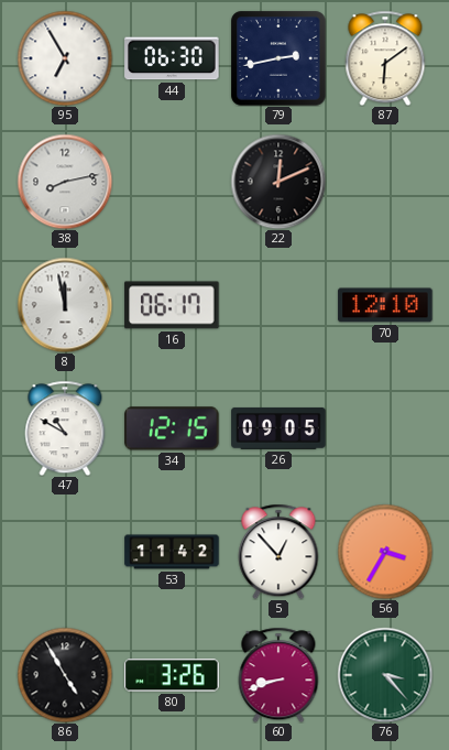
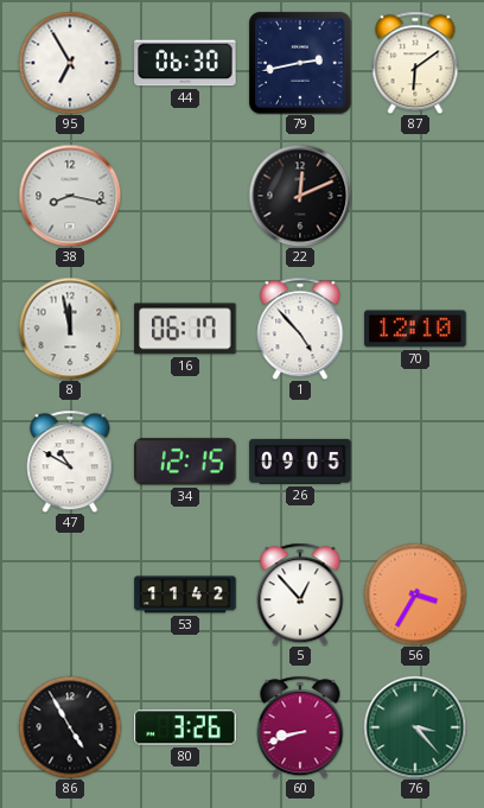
38: 8:13 -> 8:17 (70, 196)
1: none -> 4:53 (300, 329)
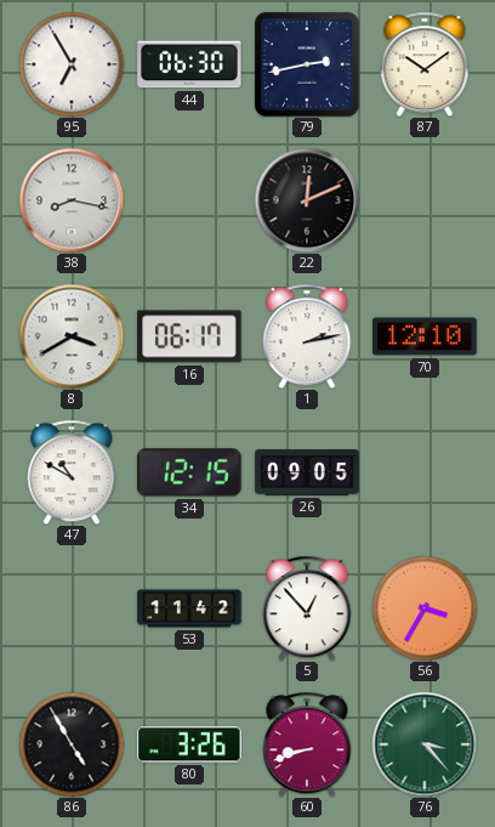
87: 6:09 -> 10:09 (425, 64)
8: 11:58 -> 3:40 (72, 336)
1: 4:53 -> 2:13 (307, 336)
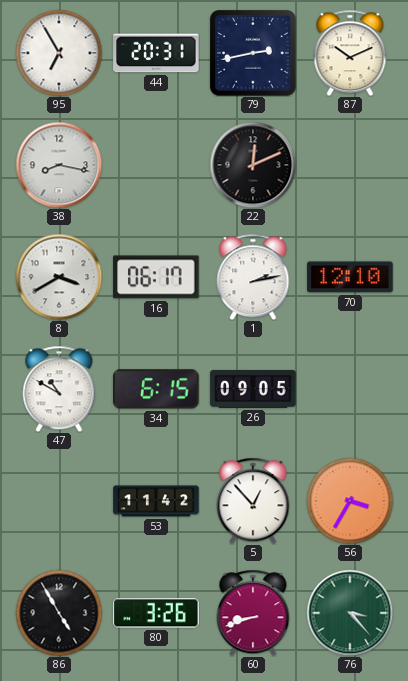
44: 06:30 -> 20:31 (156, 53)
87: 10:09 -> 10:11 (350, 53)
34: 12:15 -> 6:15 (156, 389)
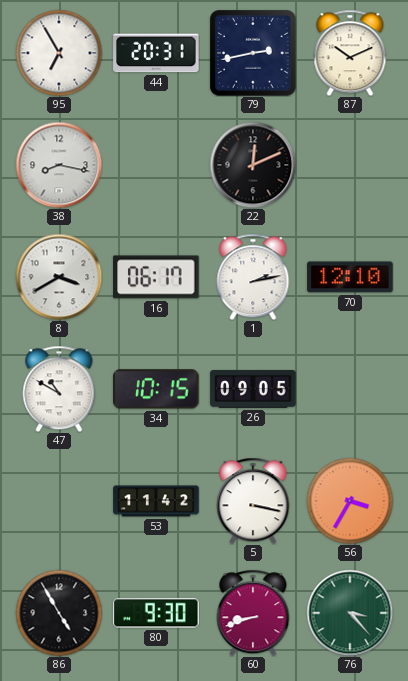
34: 6:15 -> 10:15 (156, 389)
5: 12:53 -> 3:17 (253, 501)
80: 3:26 -> 9:30 (156, 613)
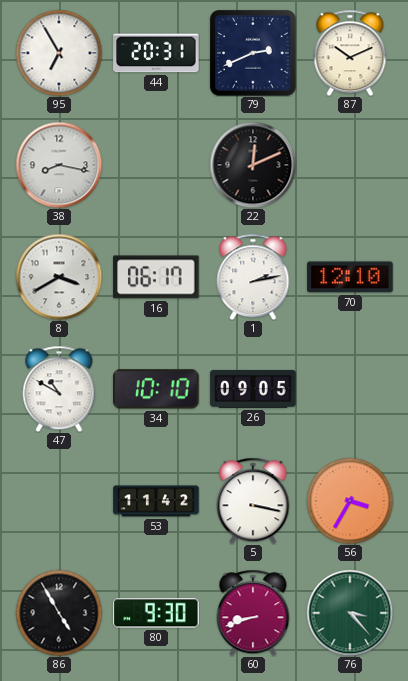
79: 2:43 -> 2:41 (253, 53)
34: 10:15 -> 10:10 (156, 389)
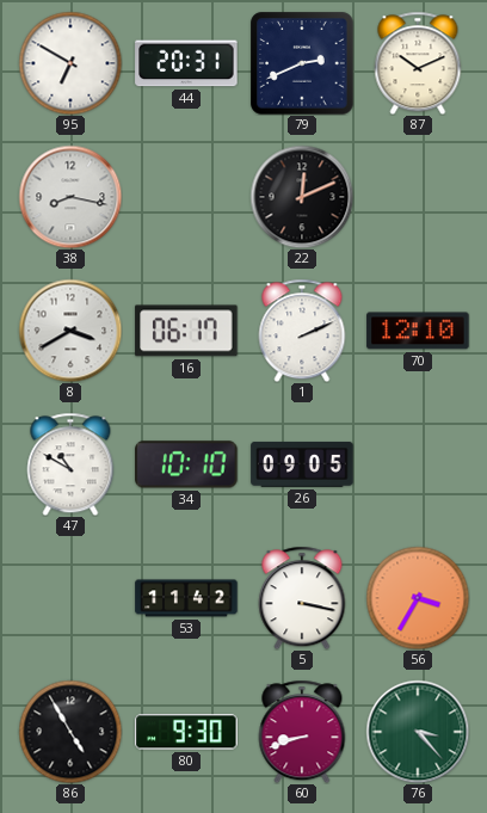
95: 6:55 -> 6:50 (70, 63)
1: 2:13 -> 2:11 (302, 331)
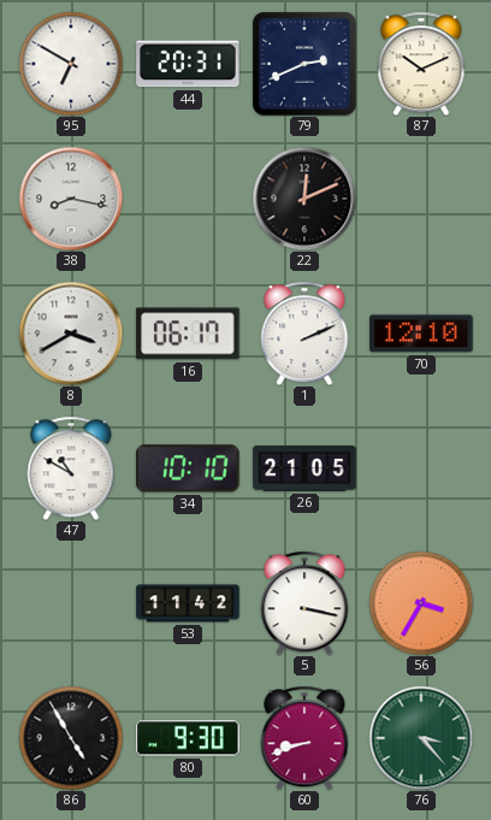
26: 09:05 -> 21:05 (304, 468)
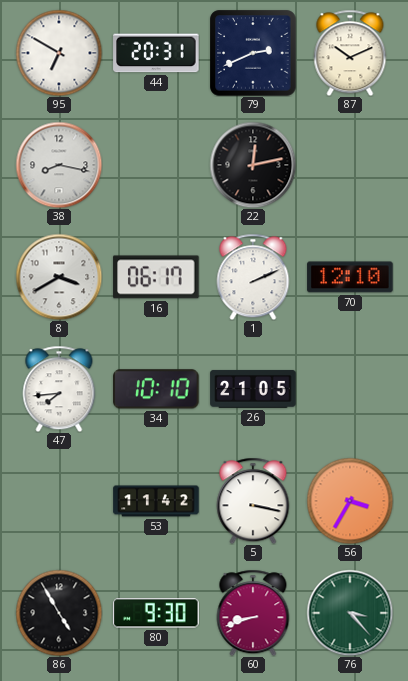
22: 12:11 -> 12:13 (253, 165)
47: 10:50 -> 7:44 (59, 389)
